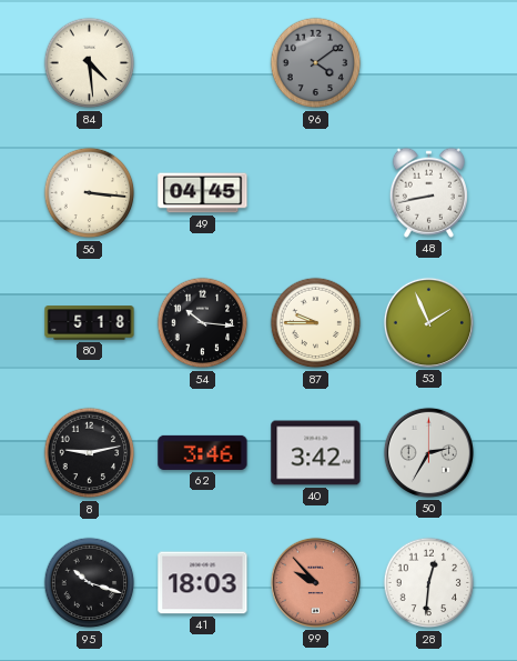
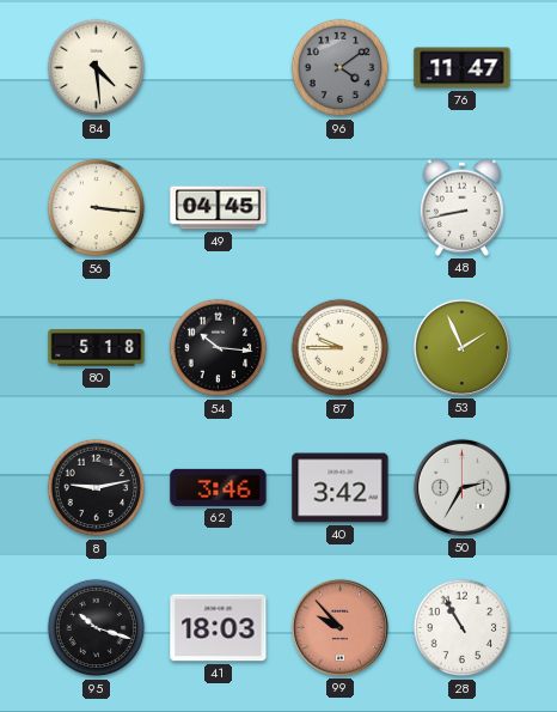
76: none -> 11:47 (463, 68)
28: 12:31 -> 10:55 (463, 628)
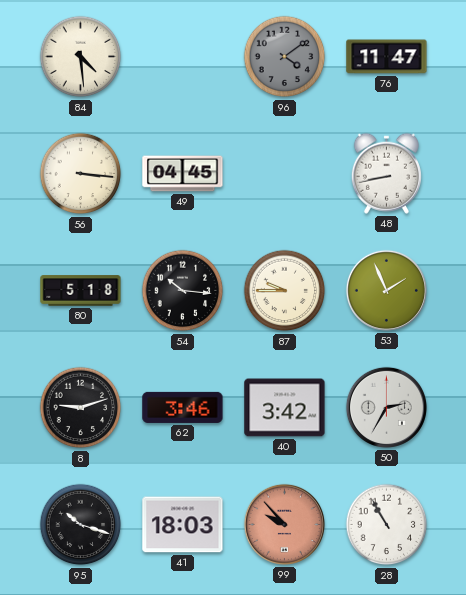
8: 9:13 -> 9:12 (81, 408)
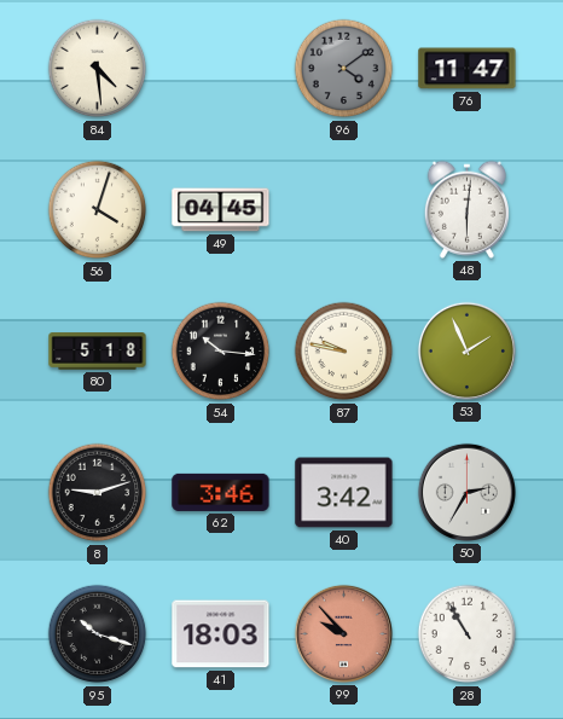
56: 3:16 -> 4:03 (98, 210)
48: 8:43 -> 6:01 (466, 209)
87: 9:45 -> 9:47 (344, 352)
